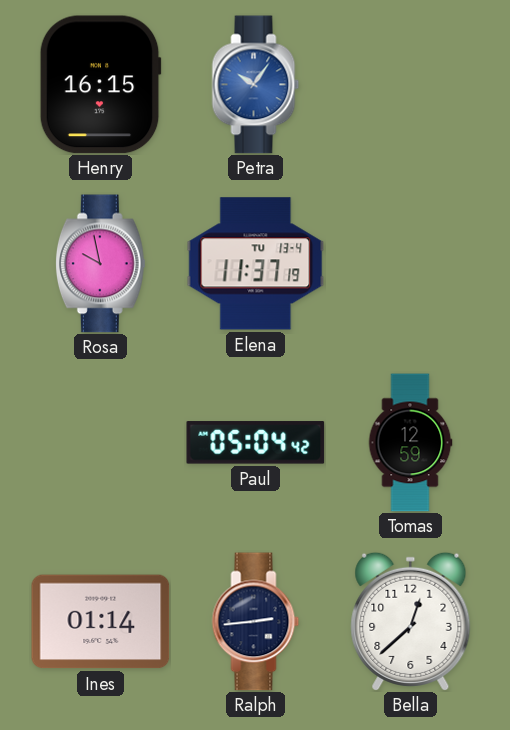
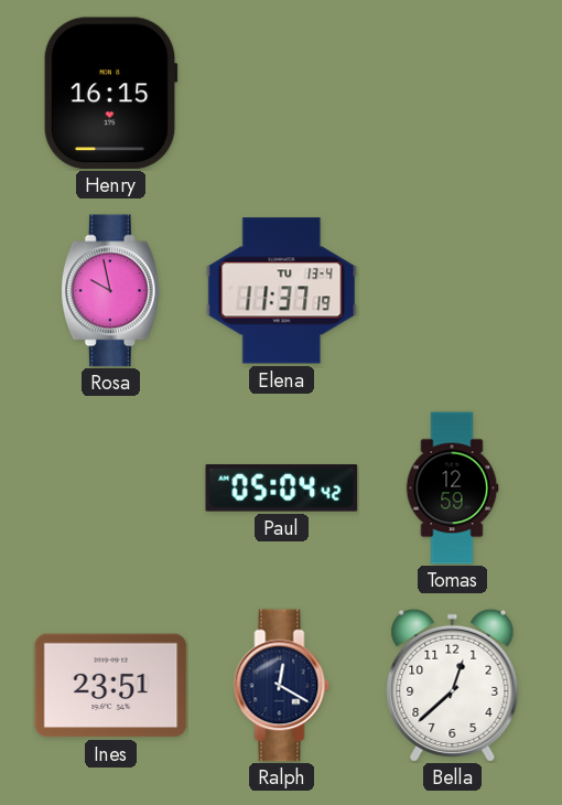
Petra: 10:06 -> none (256, 85)
Ines: 01:14 -> 23:51 (111, 686)
Ralph: 2:44 -> 12:20 (282, 686)
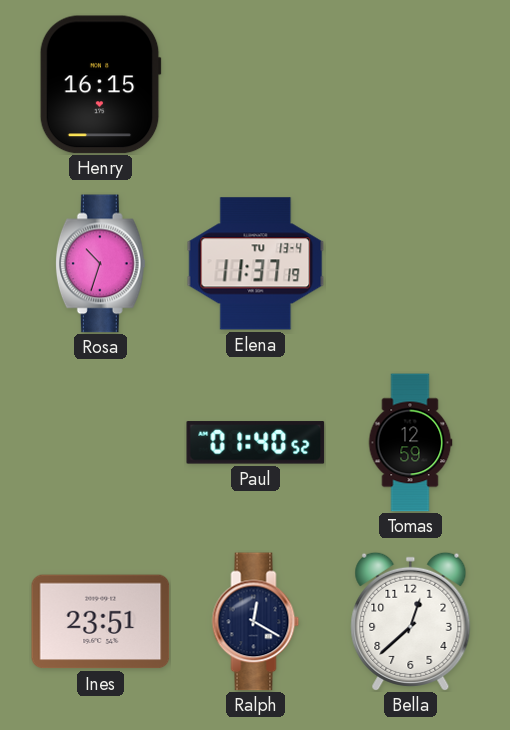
Rosa: 9:58 -> 10:33 (100, 264)
Paul: 05:04 -> 01:40 (256, 443)
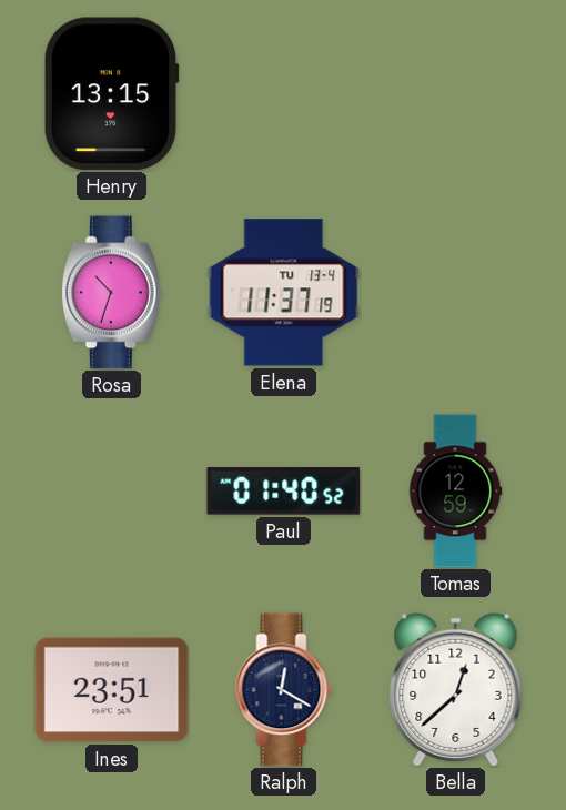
Henry: 16:15 -> 13:15 (111, 94)
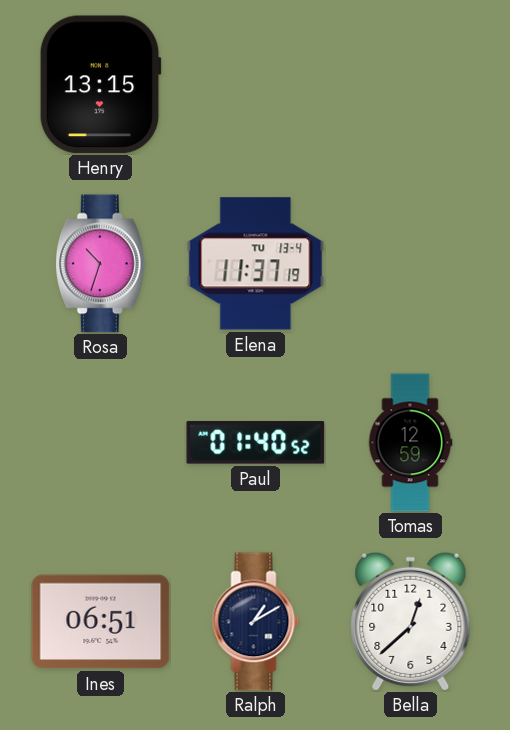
Ines: 23:51 -> 06:51 (101, 622)
Ralph: 12:20 -> 1:10 (256, 622)
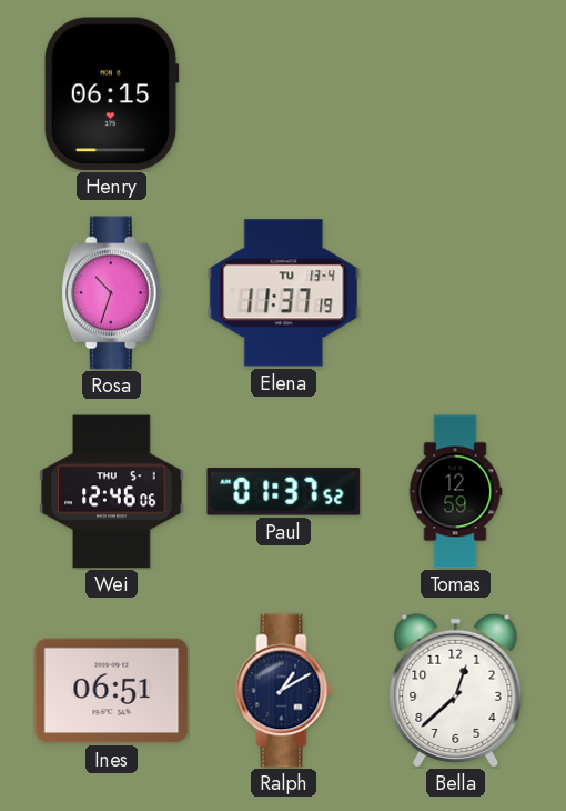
Henry: 13:15 -> 06:15 (111, 94)
Wei: none -> 12:46 (112, 492)
Paul: 01:40 -> 01:37 (284, 492)
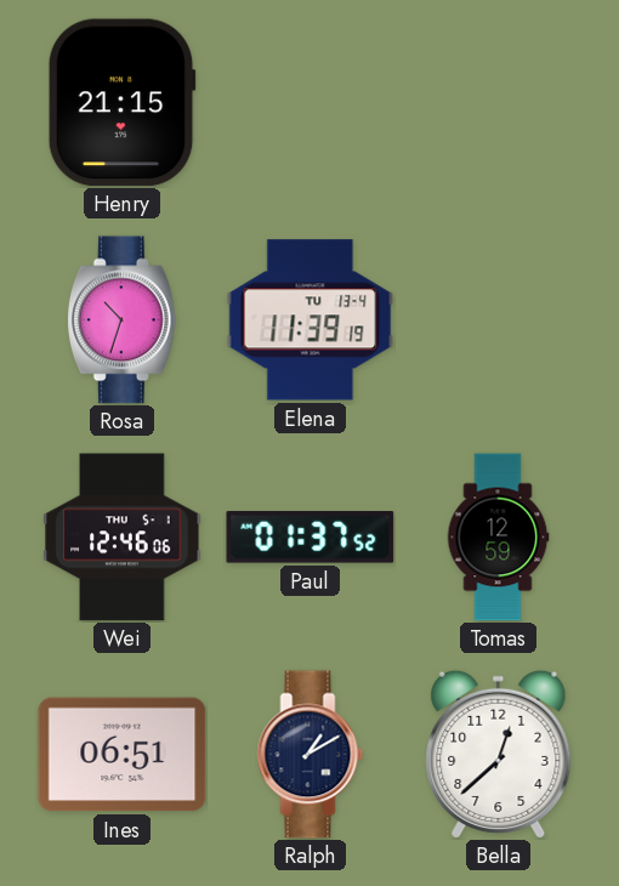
Henry: 06:15 -> 21:15 (121, 103)
Elena: 11:37 -> 11:39 (311, 320)
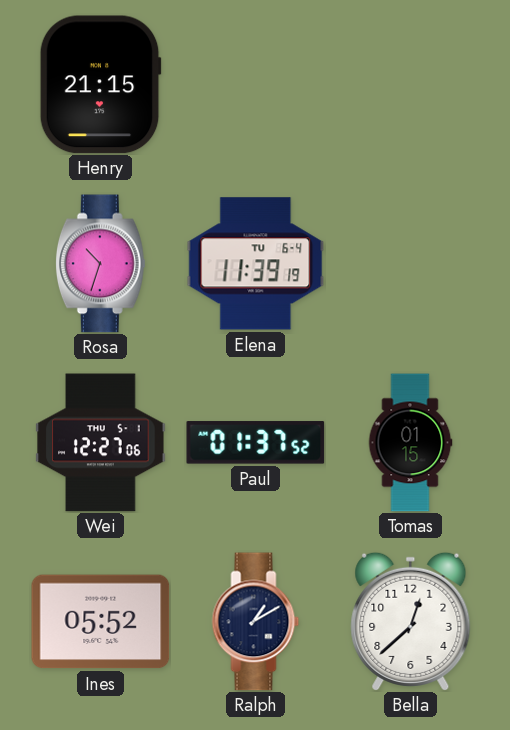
Elena date: TU 13-4 -> TU 6-4 (256, 264)
Wei: 12:46 -> 12:27 (101, 443)
Tomas: 12:59 -> 01:15 (410, 443)
Ines: 06:51 -> 05:52 (101, 622)
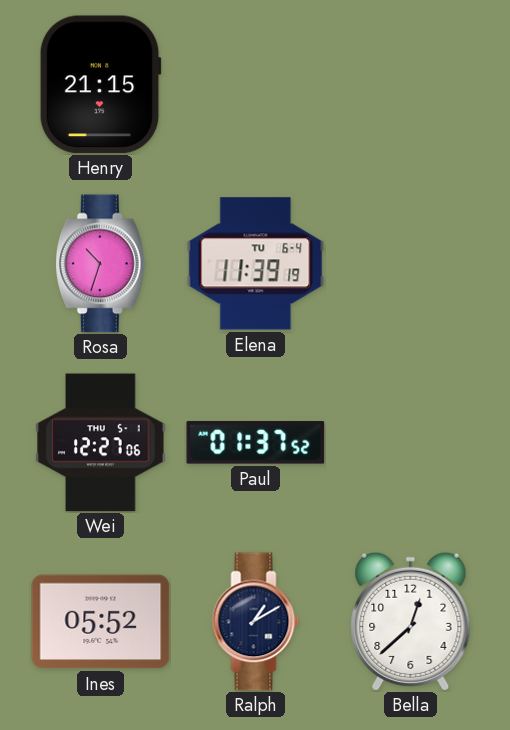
Tomas: 01:15 -> none (410, 443)
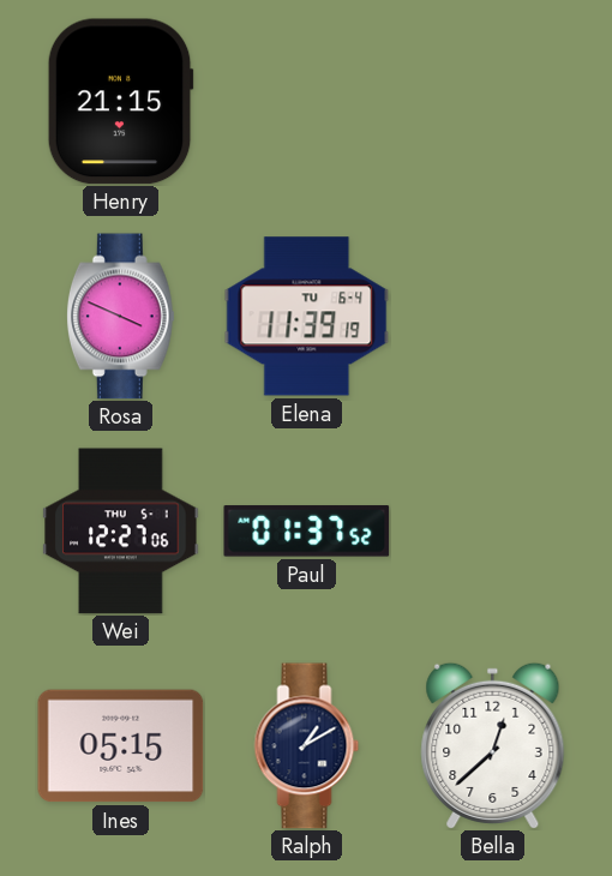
Rosa: 10:33 -> 3:49 (120, 317)
Ines: 05:52 -> 05:15 (121, 746)
